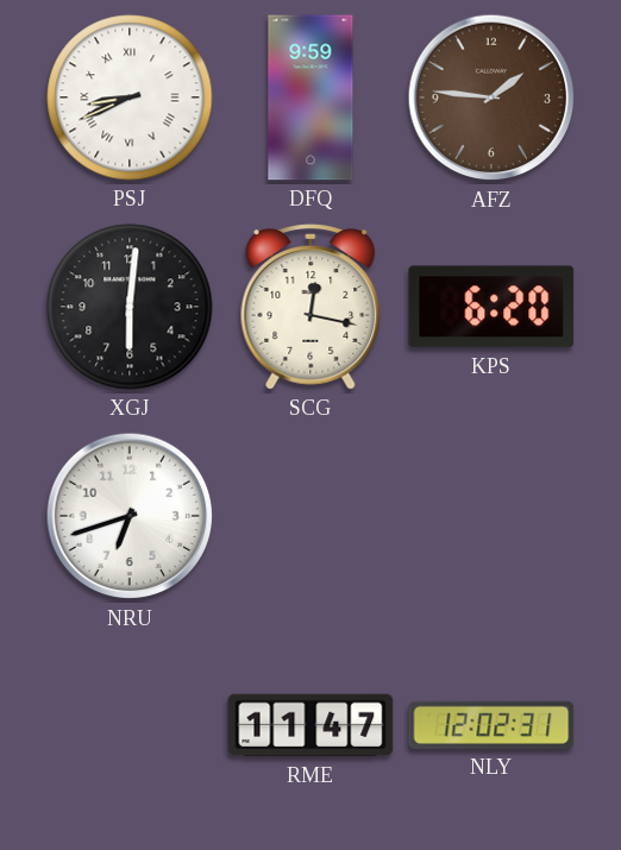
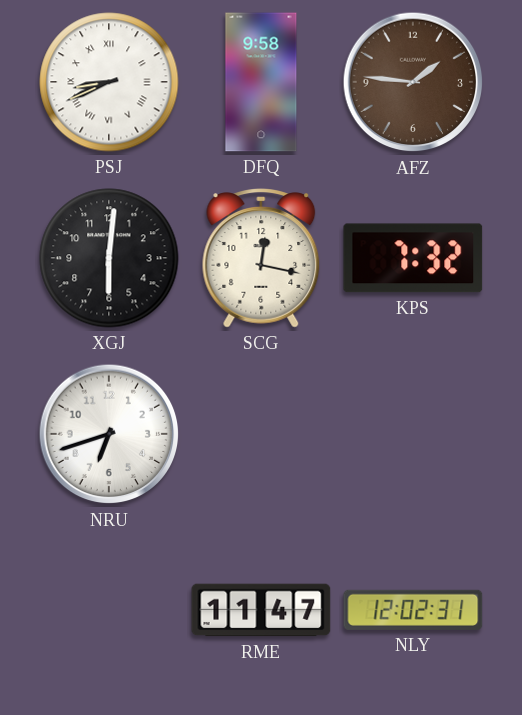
DFQ: 9:59 -> 9:58 (261, 82)
KPS: 6:20 -> 7:32 (413, 258)
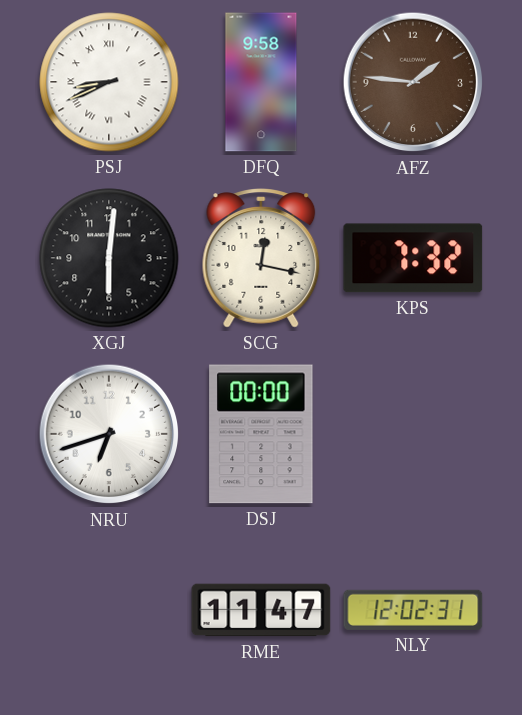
DSJ: none -> 00:00 (261, 434)
